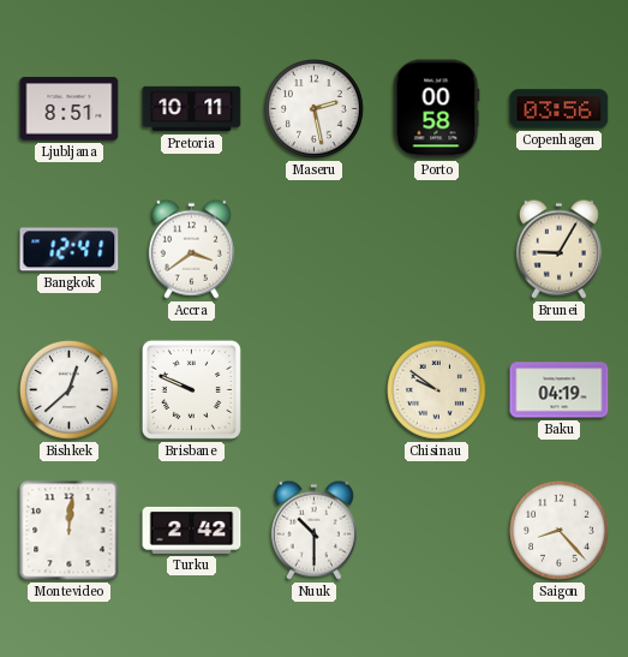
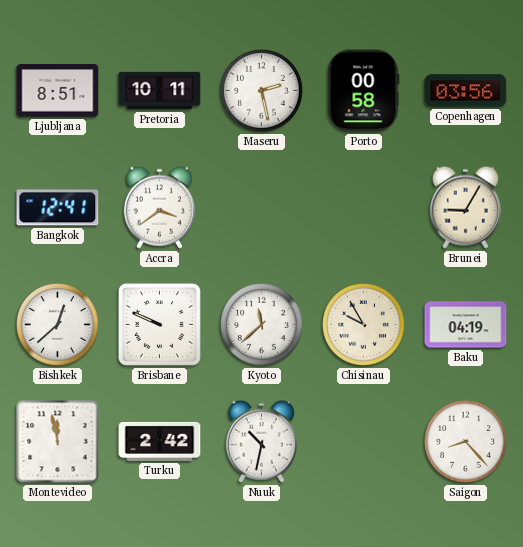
Kyoto: none -> 11:38 (262, 325)
Chisinau: 9:51 -> 9:55 (364, 325)
Montevideo: 12:01 -> 11:58 (58, 442)
Nuuk: 10:30 -> 10:32 (261, 441)
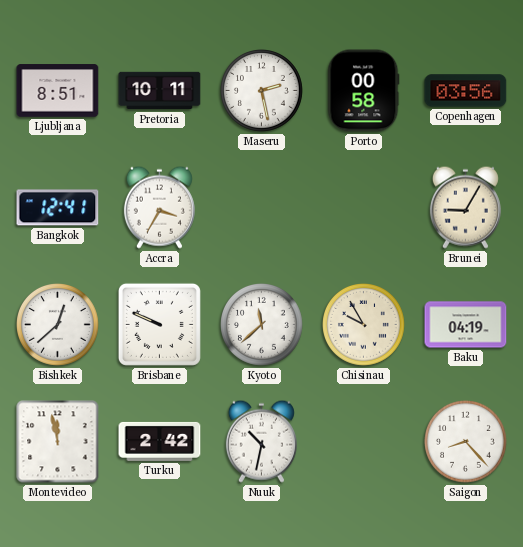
Accra: 3:39 -> 3:35 (159, 207)
